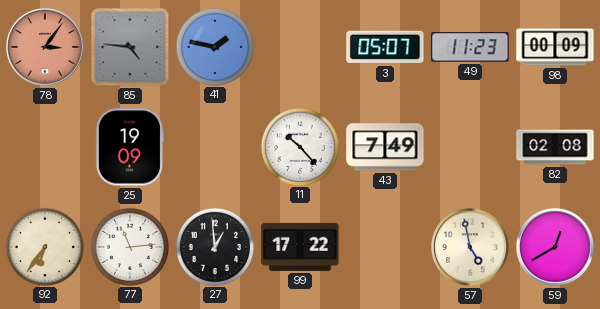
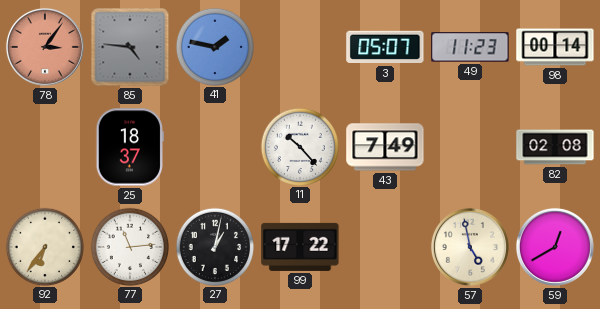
98: 00:09 -> 00:14 (555, 47)
25: 19:09 -> 18:37 (130, 147)
27: 12:59 -> 1:02 (214, 246)
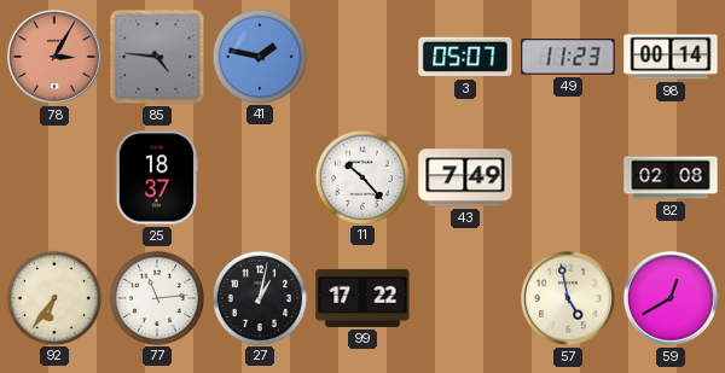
78: 3:06 -> 3:05 (54, 57)
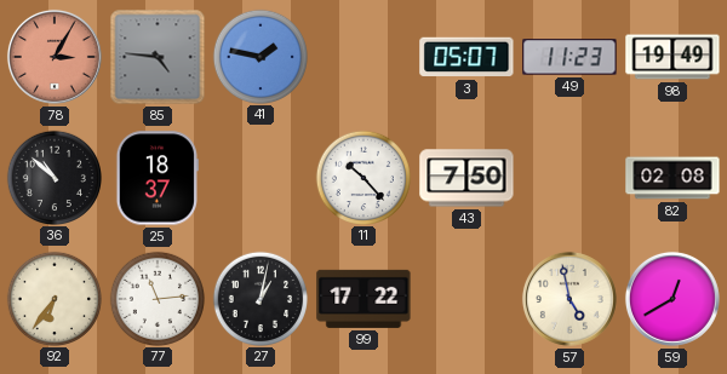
98: 00:14 -> 19:49 (672, 57)
36: none -> 10:52 (53, 177)
43: 7:49 -> 7:50 (466, 178)
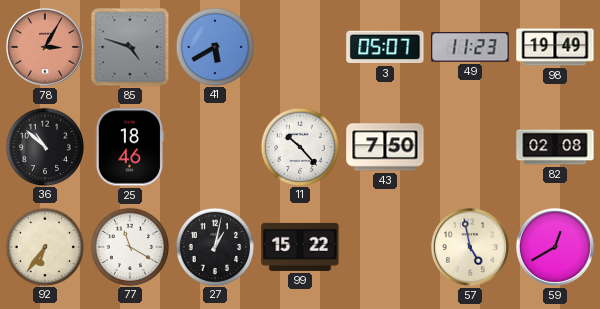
85: 4:46 -> 4:48 (130, 47)
41: 1:47 -> 5:40 (214, 46)
25: 18:37 -> 18:46 (130, 147)
77: 11:14 -> 11:20 (129, 246)
99: 17:22 -> 15:22 (300, 247)
